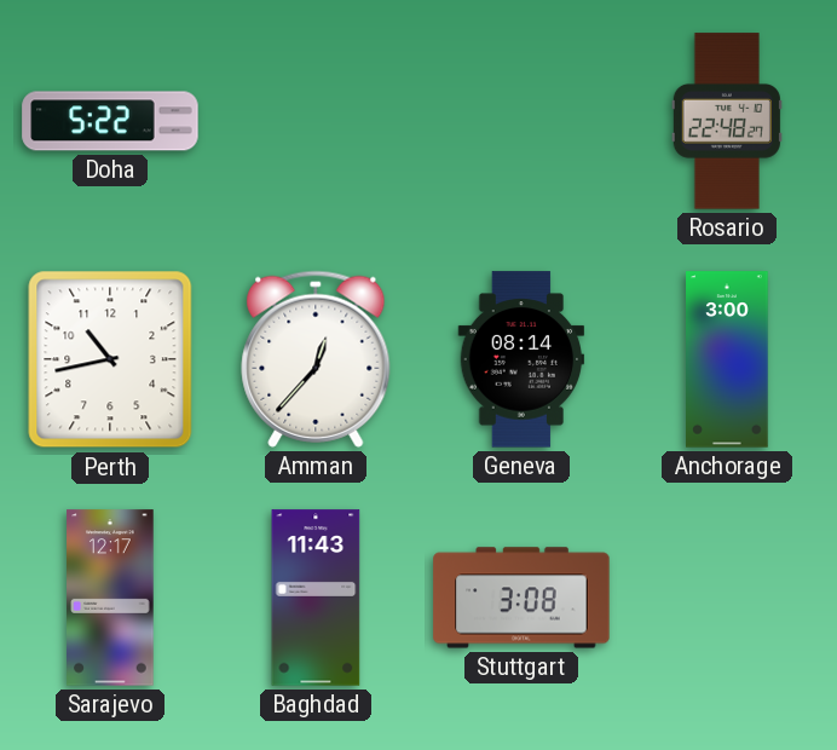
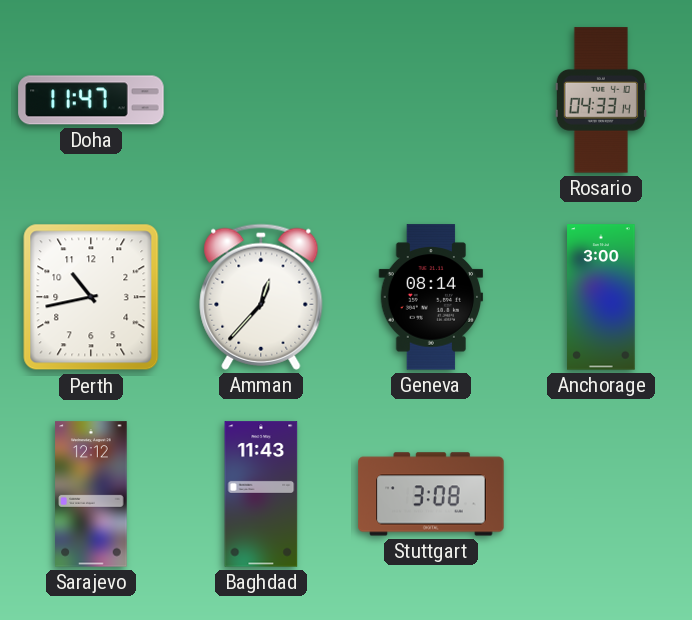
Doha: 5:22 -> 11:47 (91, 100)
Rosario: 22:48 -> 04:33 (601, 100)
Sarajevo: 12:17 -> 12:12 (91, 494)
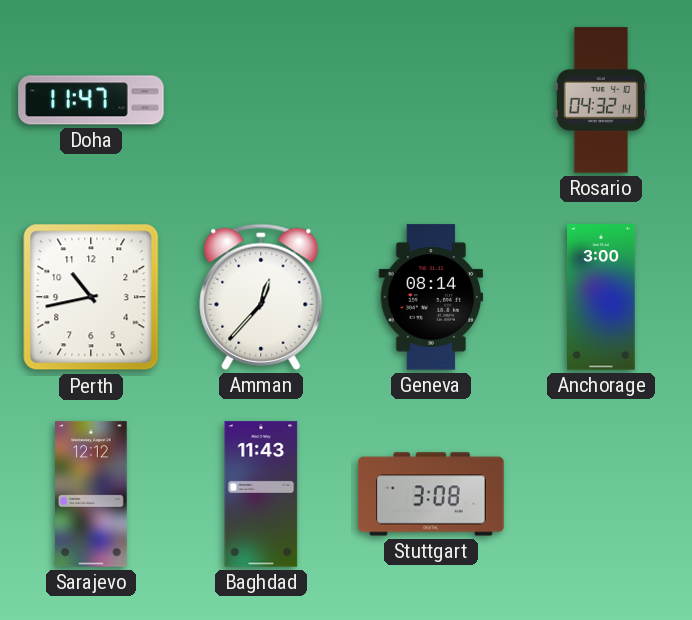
Rosario: 04:33 -> 04:32 (601, 100)
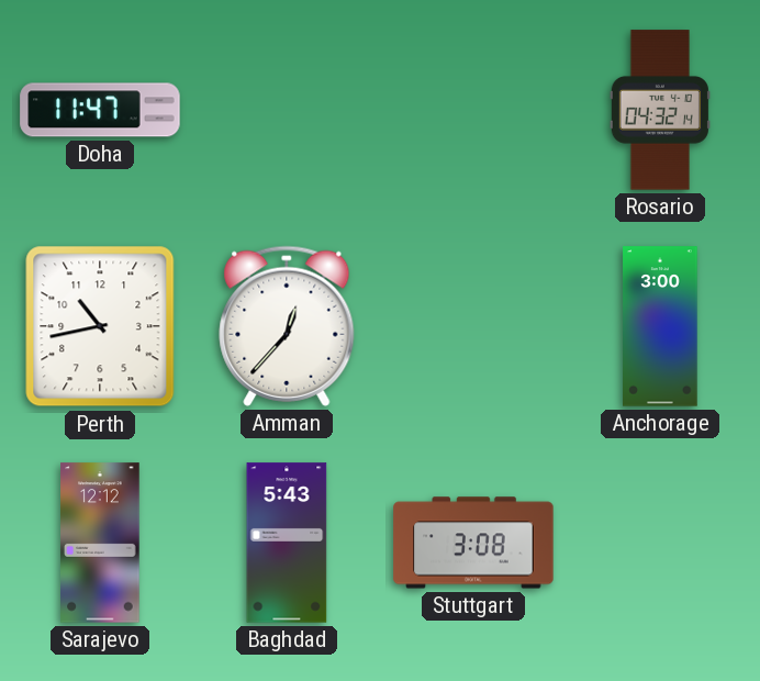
Geneva: 08:14 -> none (431, 297)
Baghdad: 11:43 -> 5:43 (287, 543)
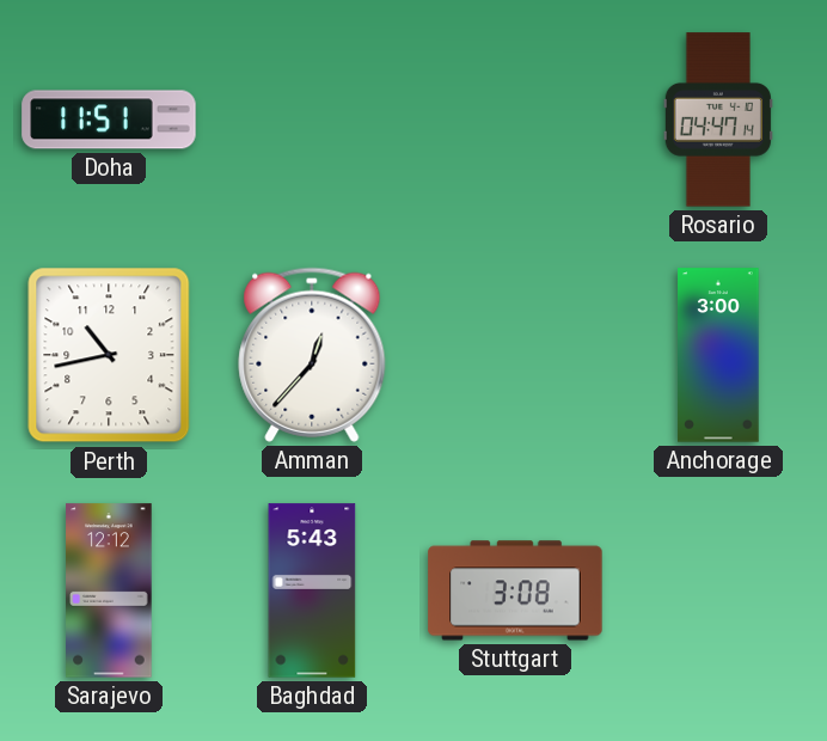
Doha: 11:47 -> 11:51 (109, 120)
Rosario: 04:32 -> 04:47 (718, 120)
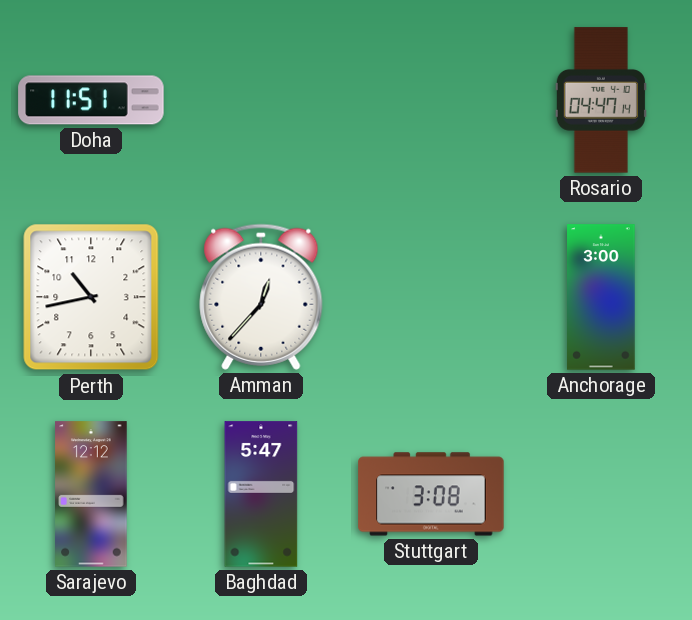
Baghdad: 5:43 -> 5:47 (261, 494)
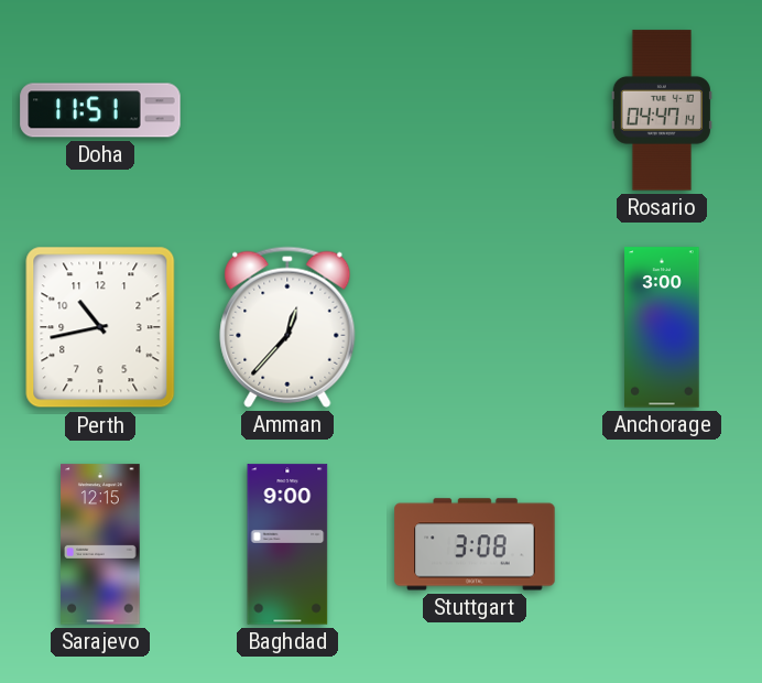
Sarajevo: 12:12 -> 12:15 (100, 544)
Baghdad: 5:47 -> 9:00 (287, 544)
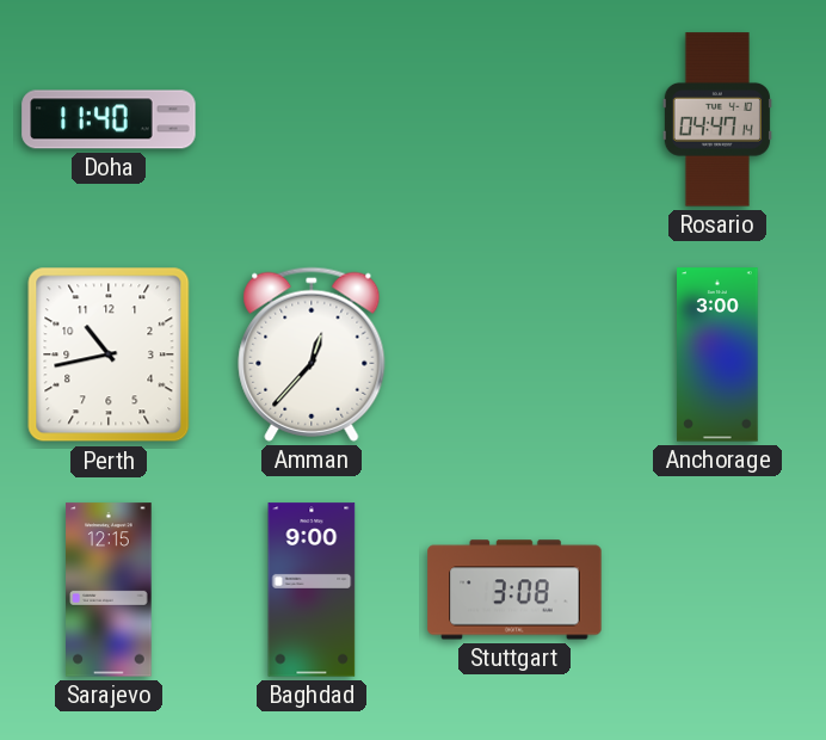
Doha: 11:51 -> 11:40 (109, 119)
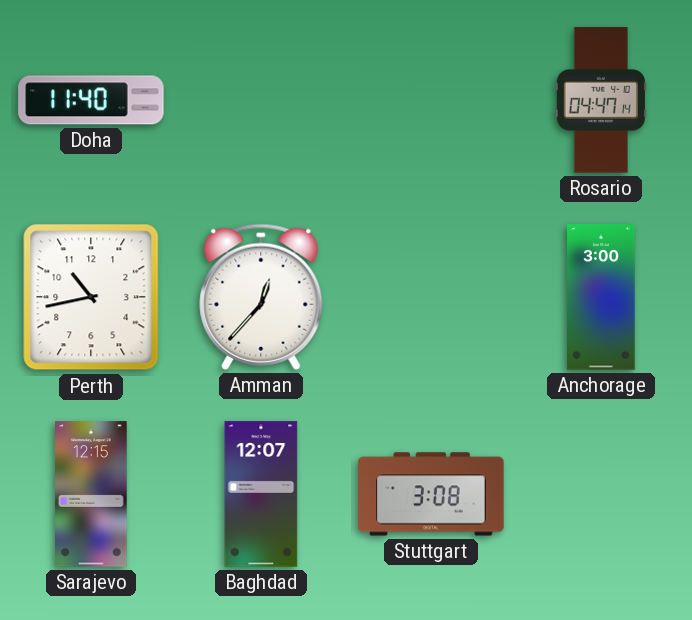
Baghdad: 9:00 -> 12:07 (261, 494)
